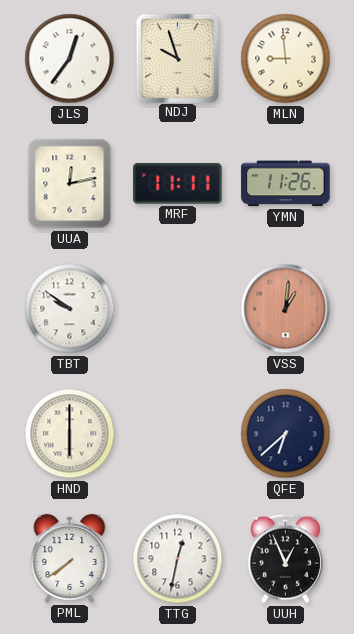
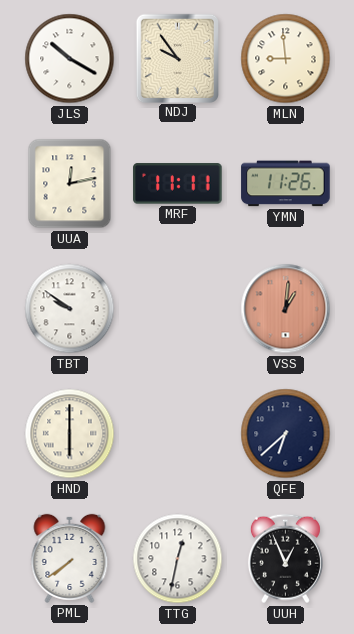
JLS: 12:36 -> 10:20 (70, 59)
NDJ: 9:57 -> 9:54 (177, 58)
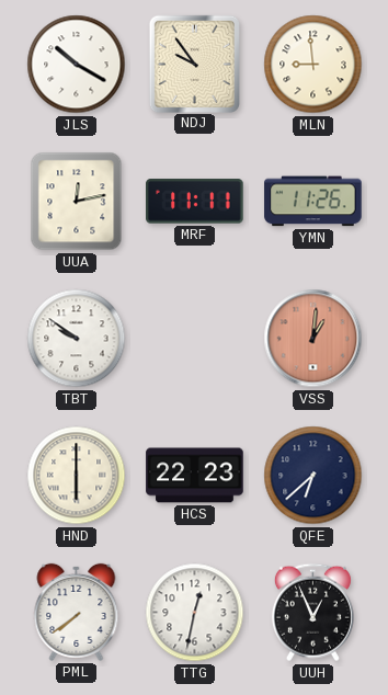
HCS: none -> 22:23 (195, 476)
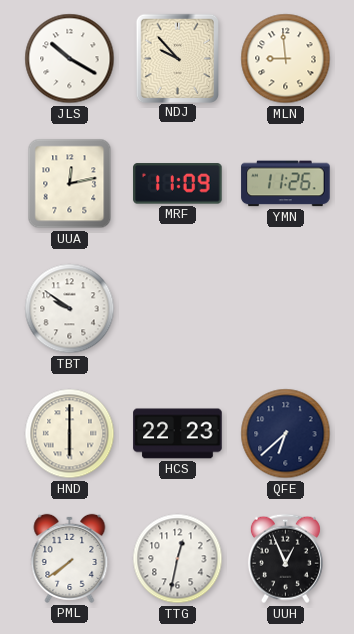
NDJ: 9:54 -> 9:53 (177, 58)
MRF: 11:11 -> 11:09 (178, 184)
VSS: 1:01 -> none (313, 339)
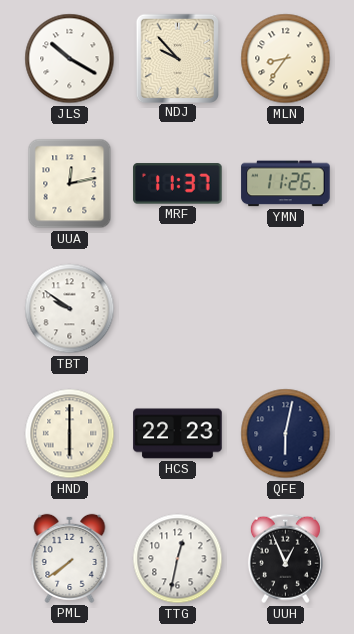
MLN: 8:59 -> 8:36 (286, 59)
MRF: 11:09 -> 11:37 (178, 184)
QFE: 6:38 -> 6:02 (286, 434)
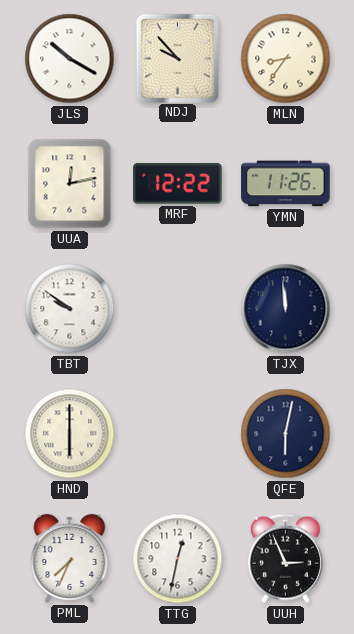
MRF: 11:37 -> 12:22 (178, 184)
TJX: none -> 11:59 (286, 309)
HCS: 22:23 -> none (178, 434)
PML: 7:39 -> 7:34 (70, 558)
UUH: 12:56 -> 2:56 (285, 559)
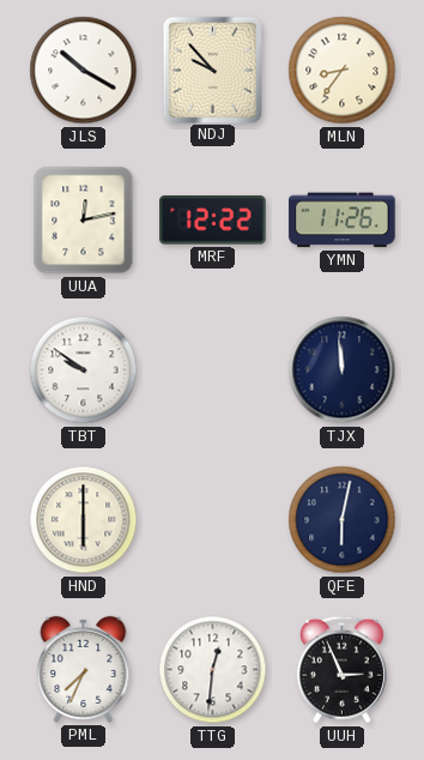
TTG: 12:32 -> 12:31 (213, 670)
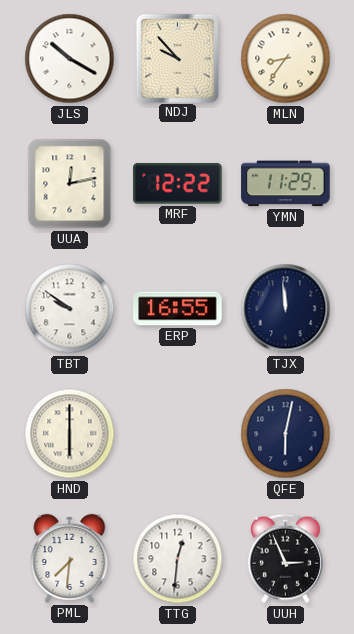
YMN: 11:26 -> 11:29 (286, 184)
ERP: none -> 16:55 (178, 309)
PML: 7:34 -> 7:31 (70, 558)
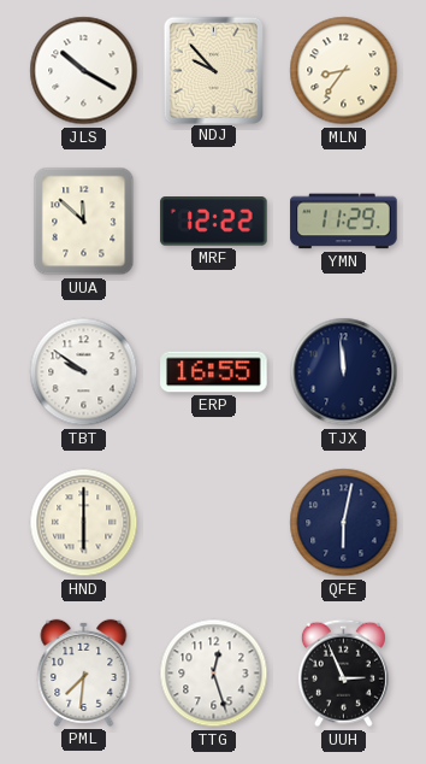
UUA: 12:13 -> 11:52 (84, 222)
TTG: 12:31 -> 12:27 (214, 674)
